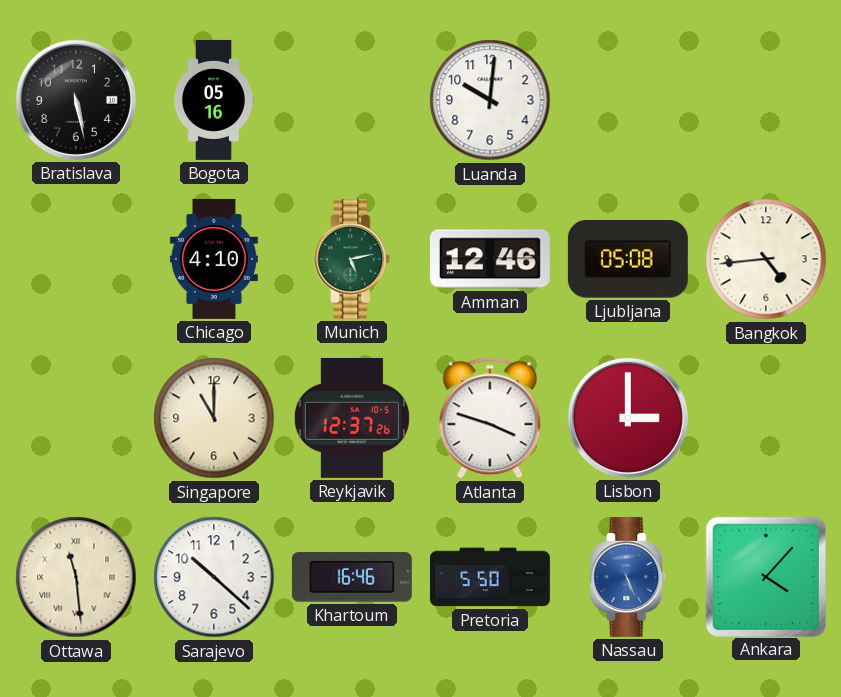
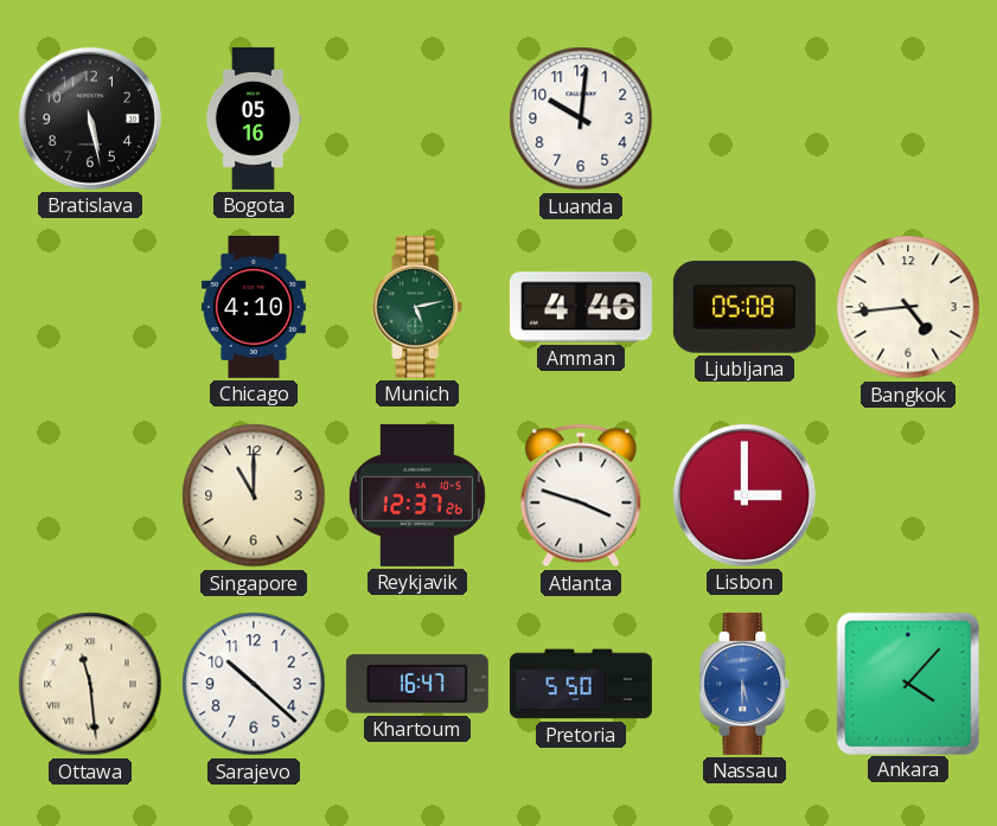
Amman: 12:46 -> 4:46 (581, 307)
Khartoum: 16:46 -> 16:47 (417, 684)
Nassau: 5:26 -> 5:30 (744, 684)
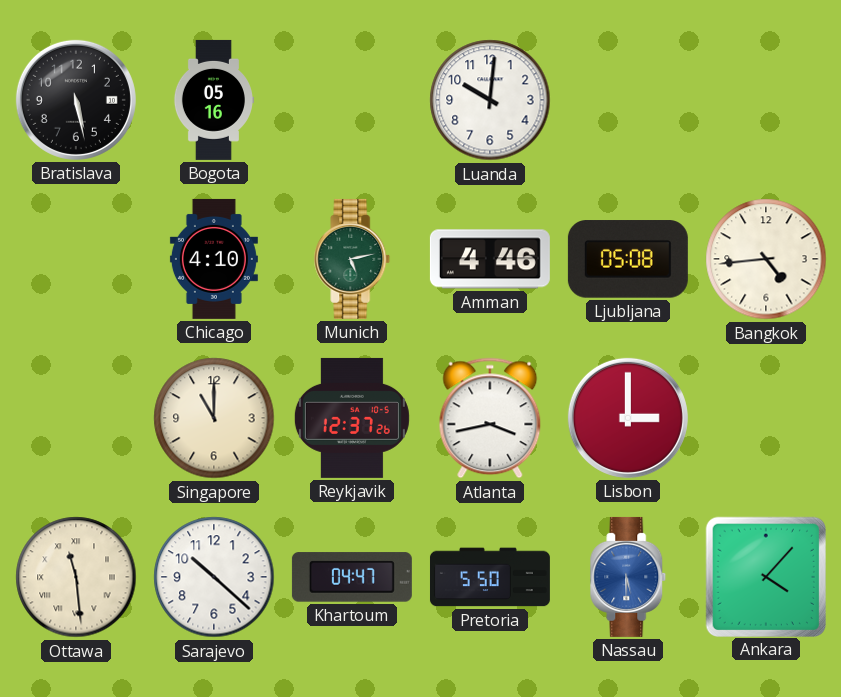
Atlanta: 3:48 -> 3:43 (490, 418)
Khartoum: 16:47 -> 04:47 (352, 577)
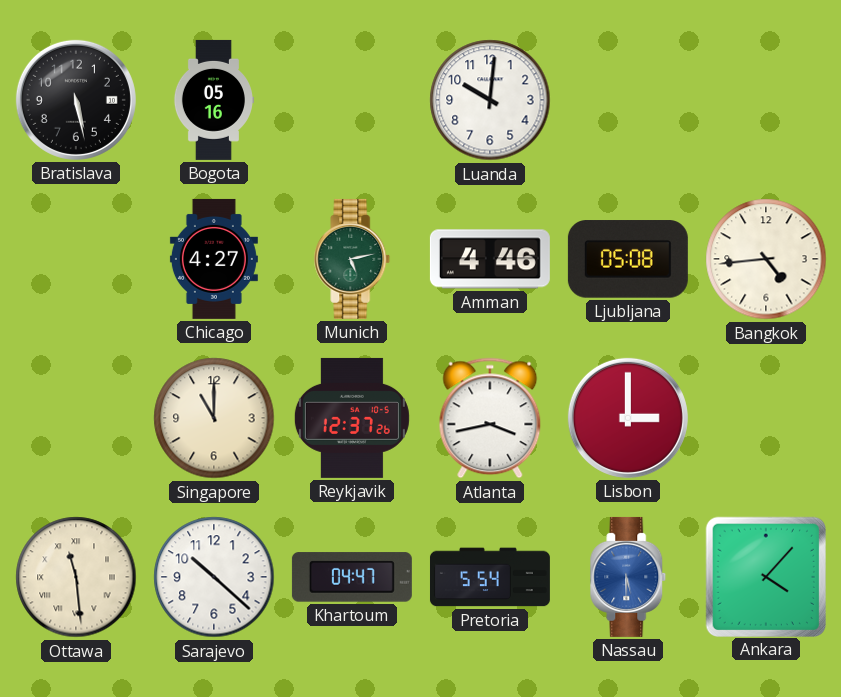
Chicago: 4:10 -> 4:27 (214, 259)
Pretoria: 5:50 -> 5:54 (490, 577)
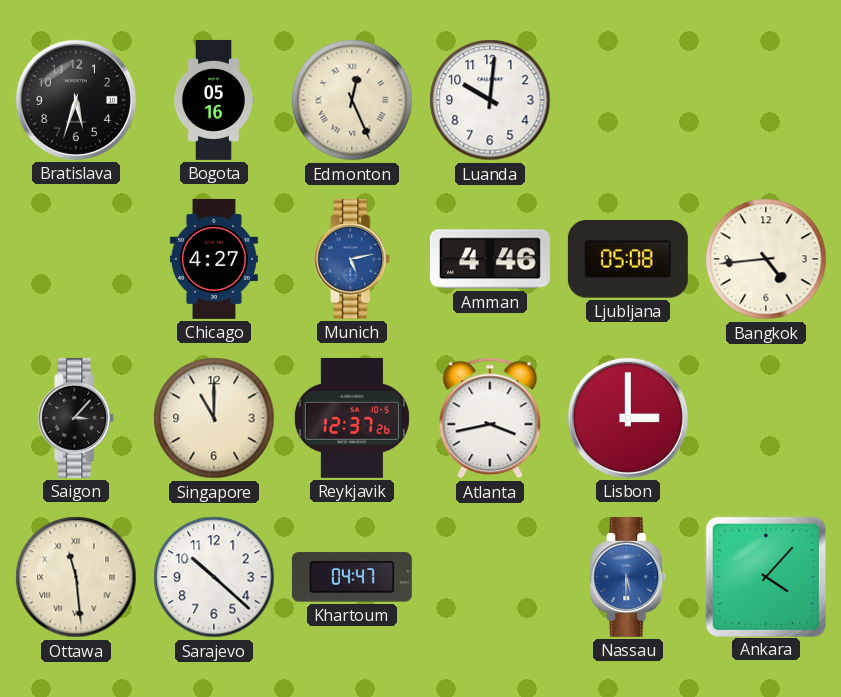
Bratislava: 5:28 -> 5:33 (76, 100)
Edmonton: none -> 12:26 (352, 100)
Munich dial: green -> blue (352, 259)
Saigon: none -> 3:07 (76, 418)
Pretoria: 5:54 -> none (490, 577)
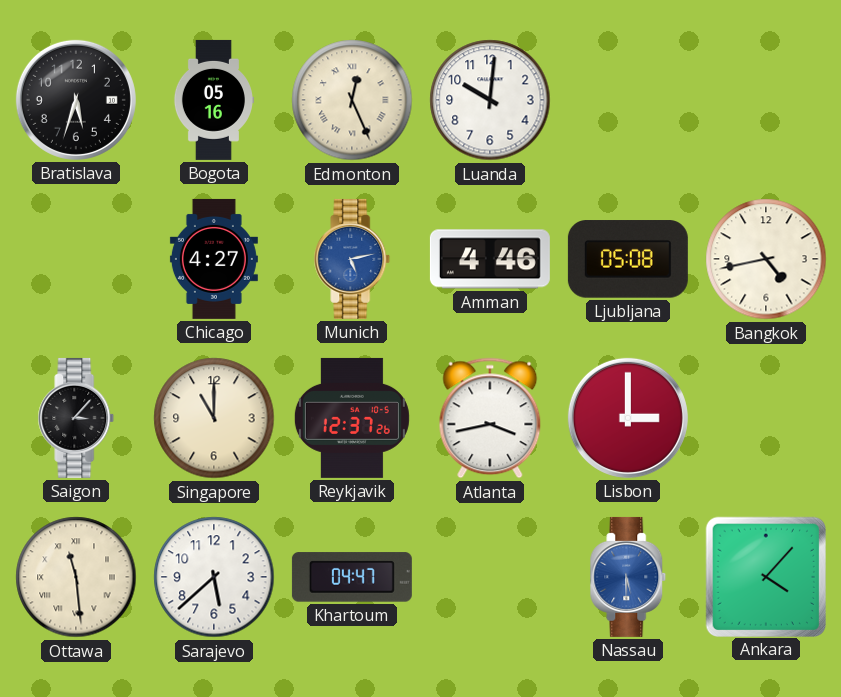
Bangkok: 4:44 -> 4:43 (766, 259)
Sarajevo: 10:22 -> 5:38 (214, 577)
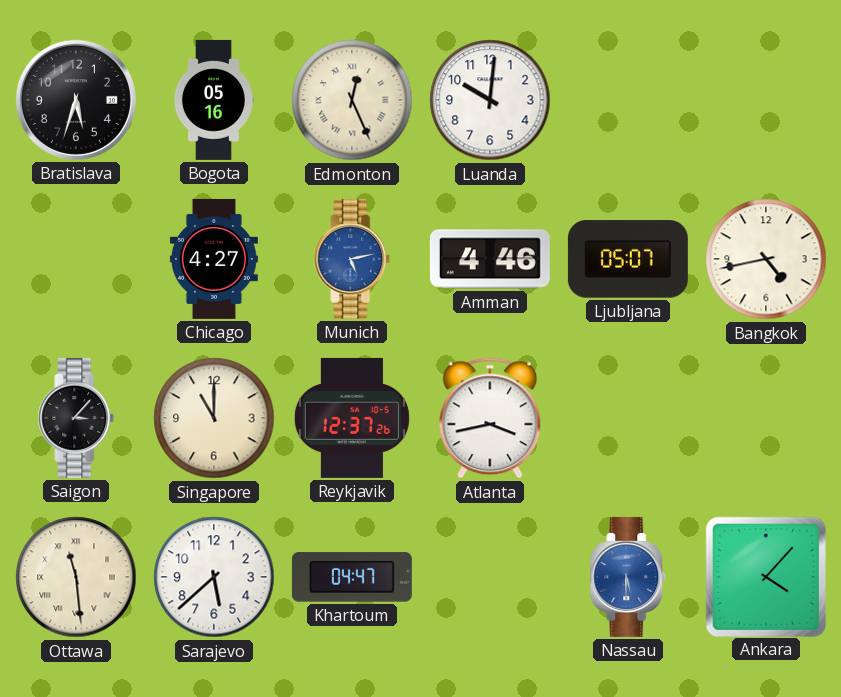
Ljubljana: 05:08 -> 05:07 (628, 259)
Lisbon: 3:00 -> none (628, 418)
